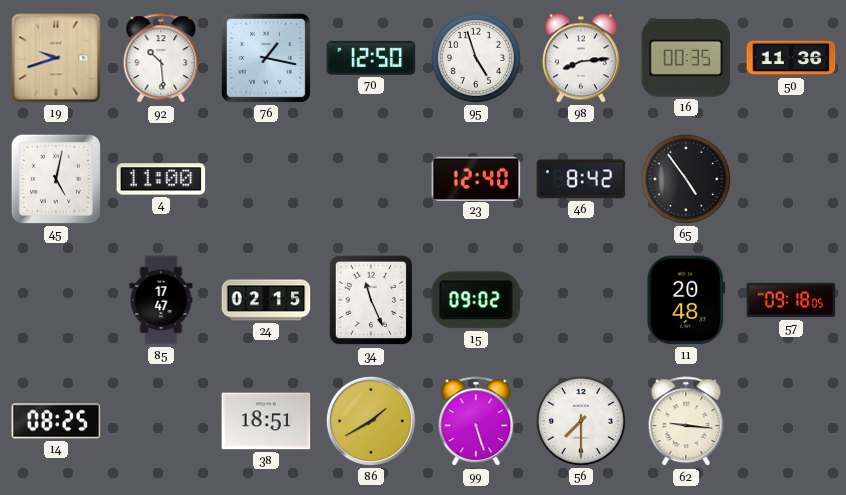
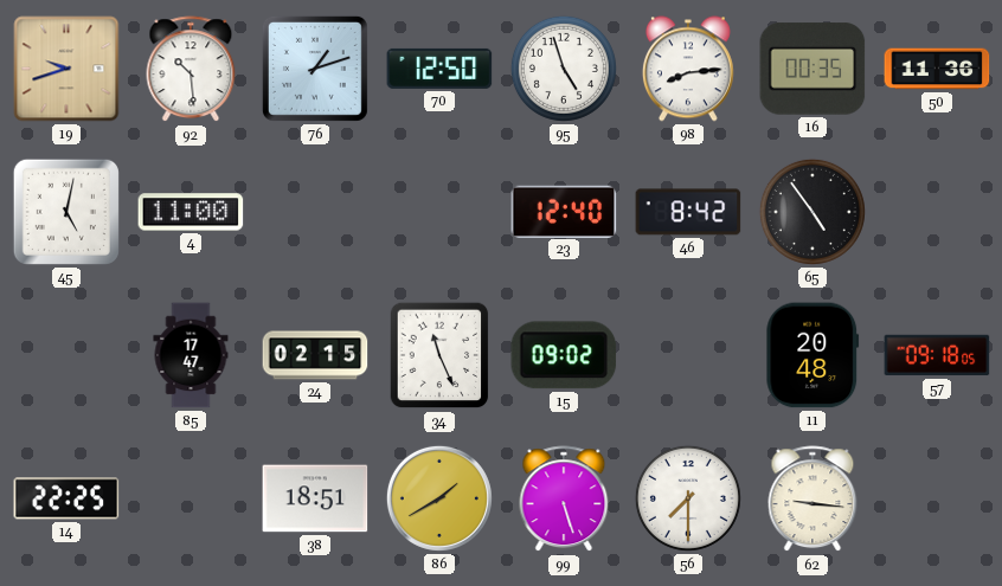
76: 1:17 -> 1:12 (315, 69)
14: 08:25 -> 22:25 (66, 498)
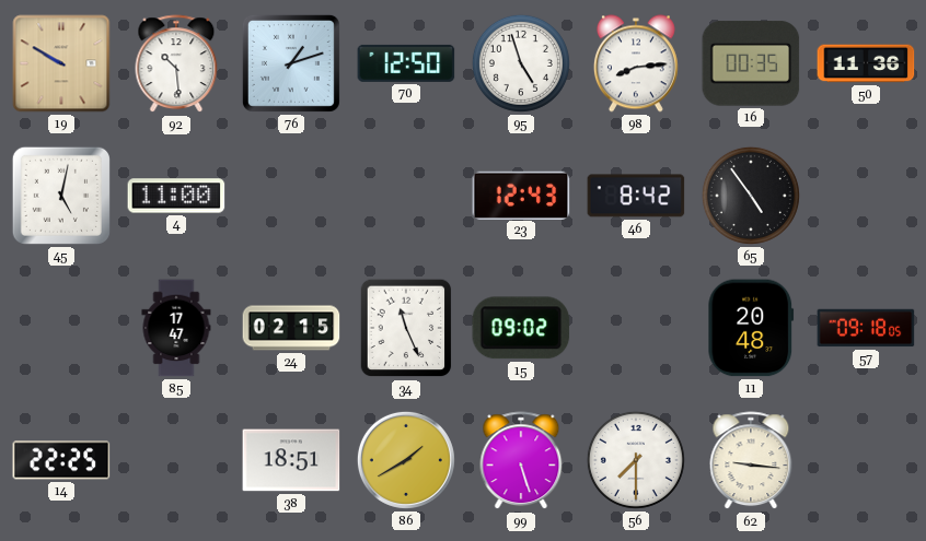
19: 9:42 -> 9:50 (61, 63)
23: 12:40 -> 12:43 (521, 195)
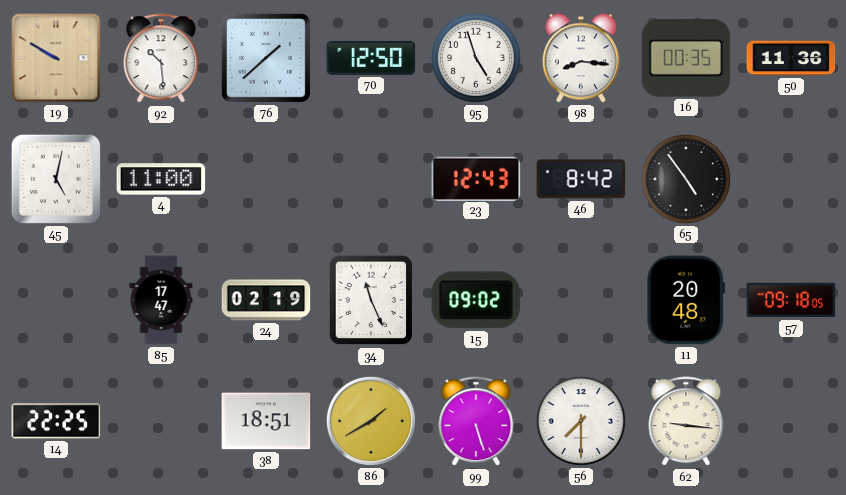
76: 1:12 -> 1:38 (266, 58)
98: 8:14 -> 8:16 (581, 58)
24: 02:15 -> 02:19 (266, 300)
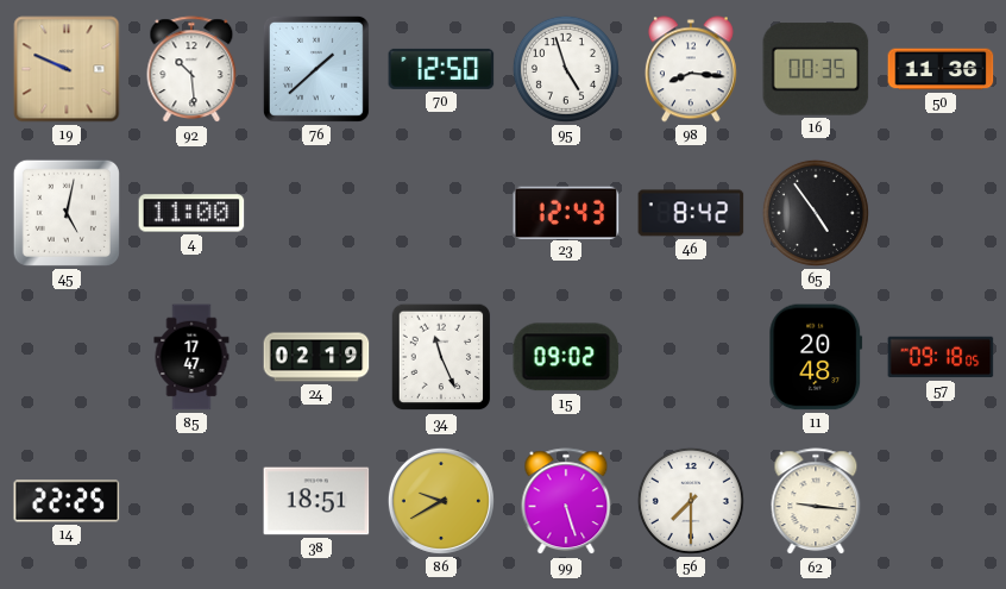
19: 9:50 -> 9:49 (67, 69)
86: 1:40 -> 9:40 (441, 501)
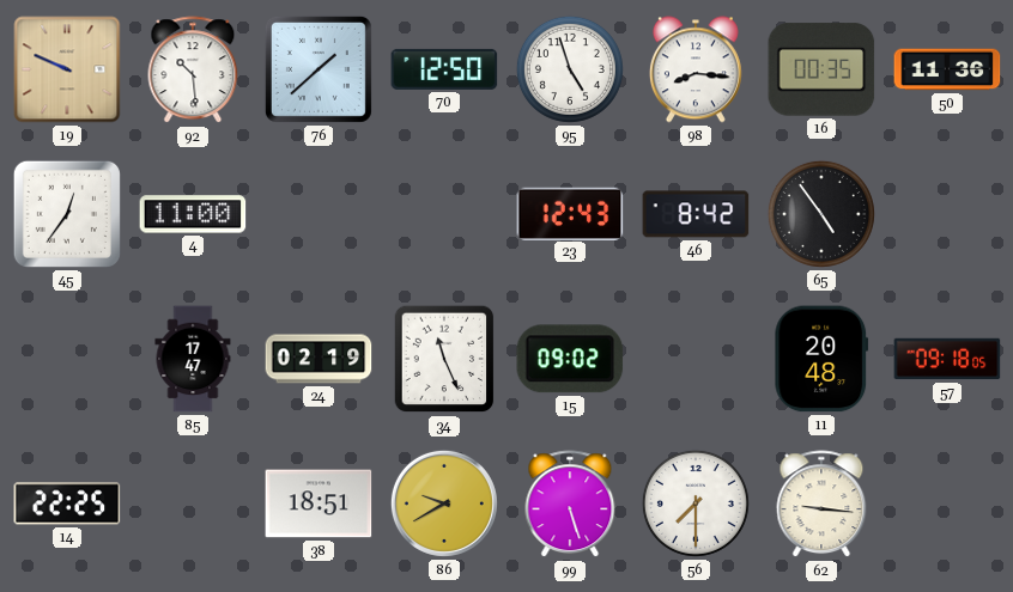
45: 5:02 -> 12:36 (67, 214)
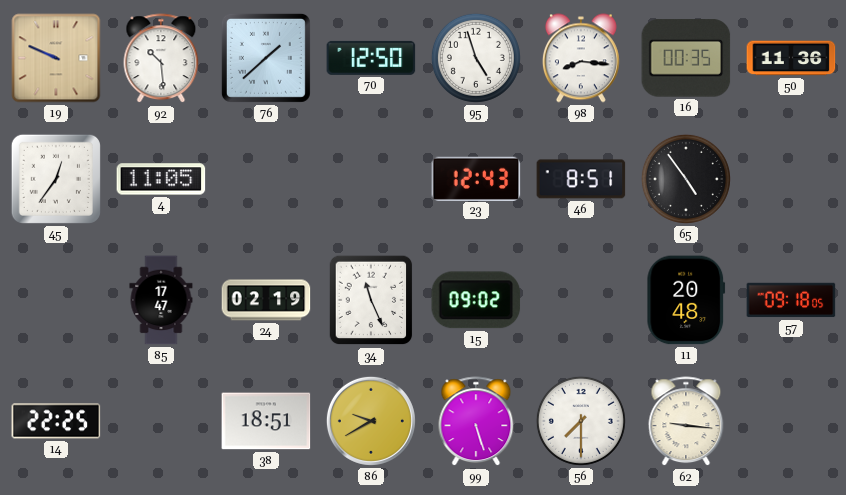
4: 11:00 -> 11:05 (161, 179)
46: 8:42 -> 8:51 (581, 179)
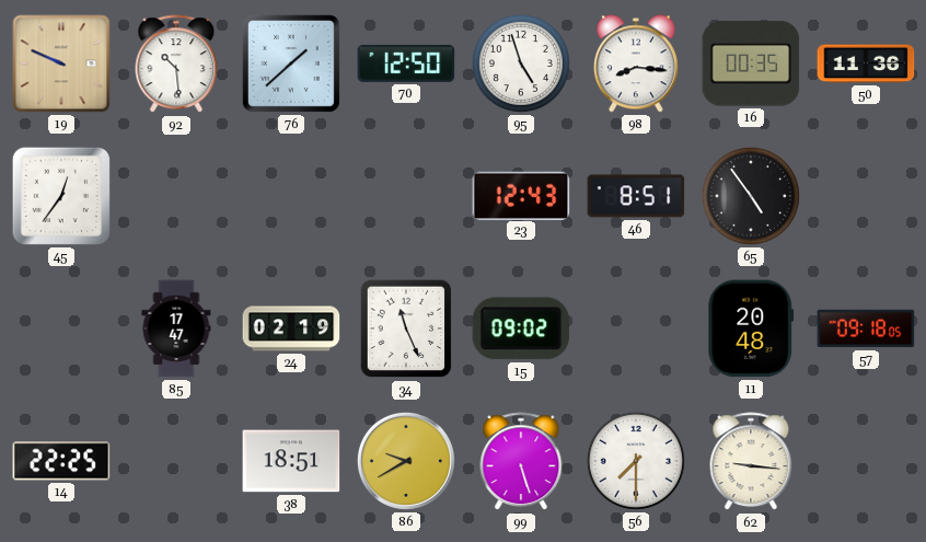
4: 11:05 -> none (161, 179)
